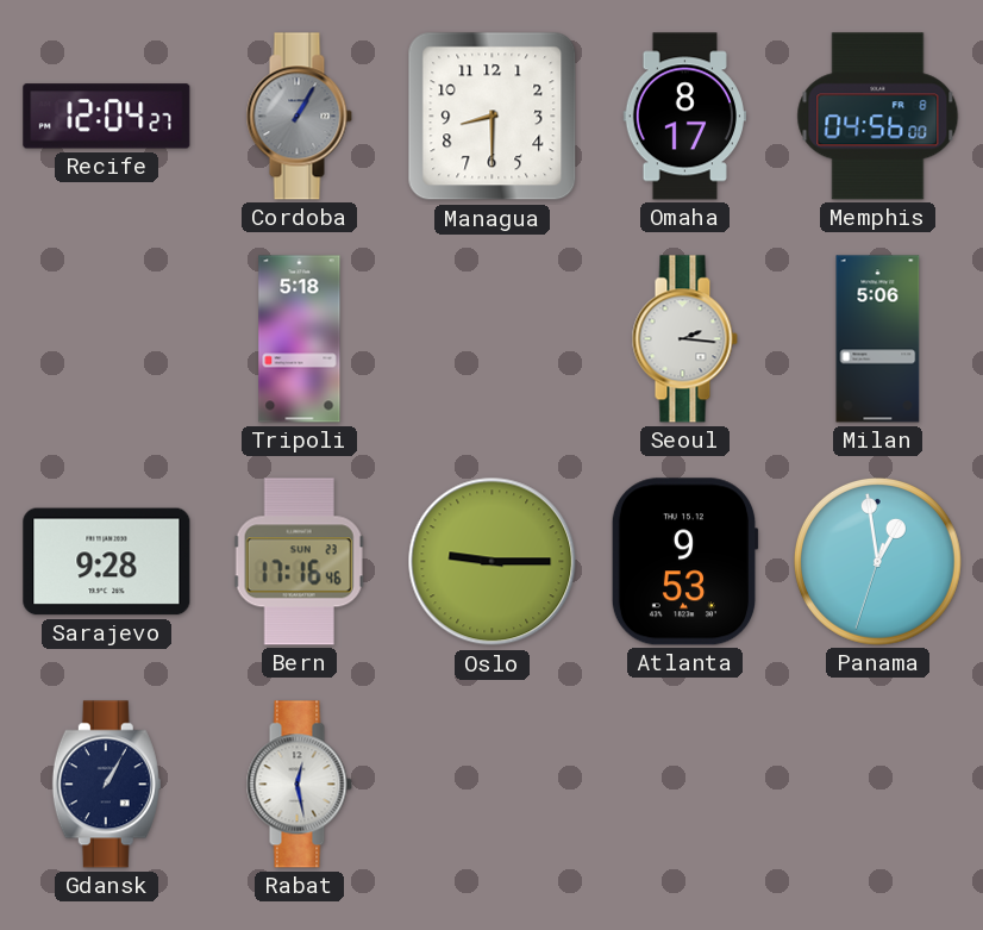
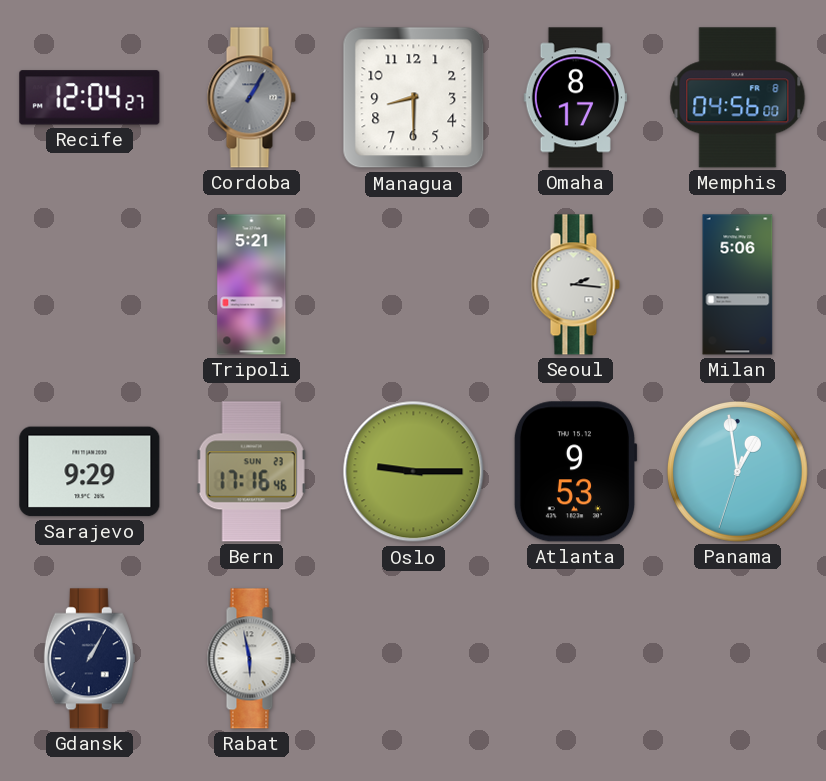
Tripoli: 5:18 -> 5:21 (252, 285)
Sarajevo: 9:28 -> 9:29 (90, 472)
Rabat: 12:28 -> 5:58 (251, 659)
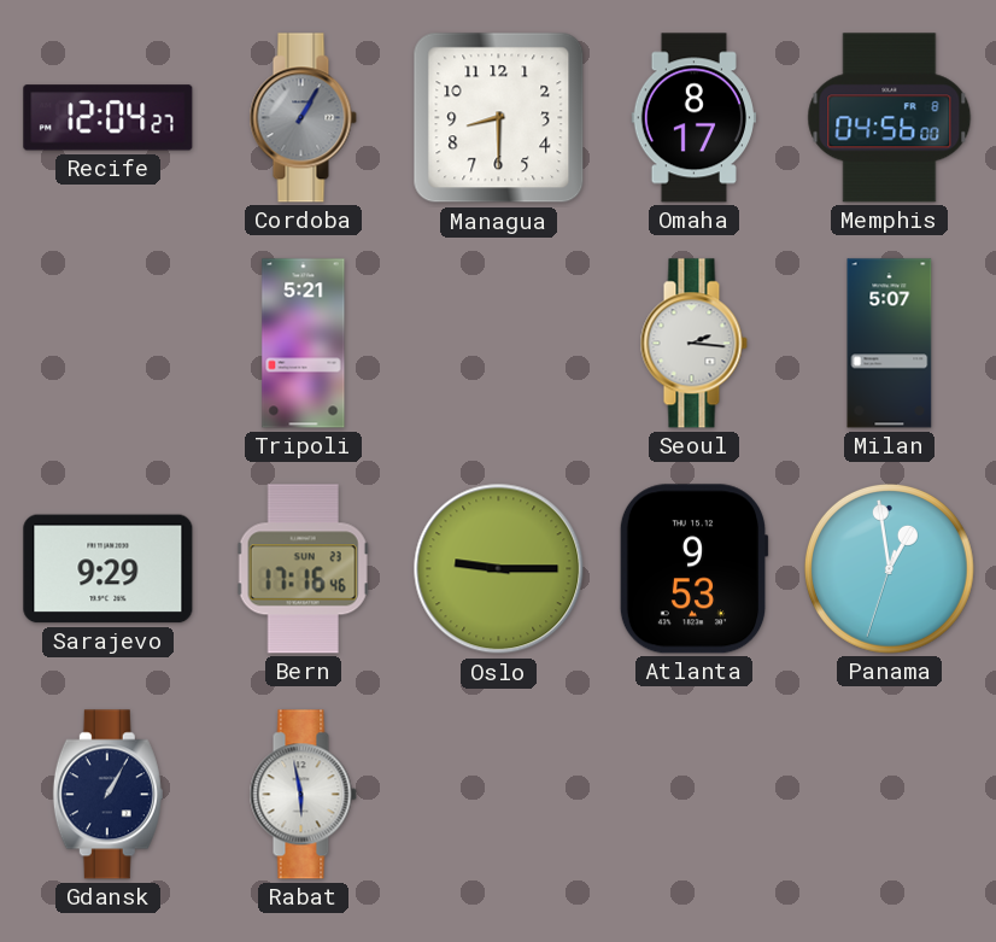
Milan: 5:06 -> 5:07 (890, 344)
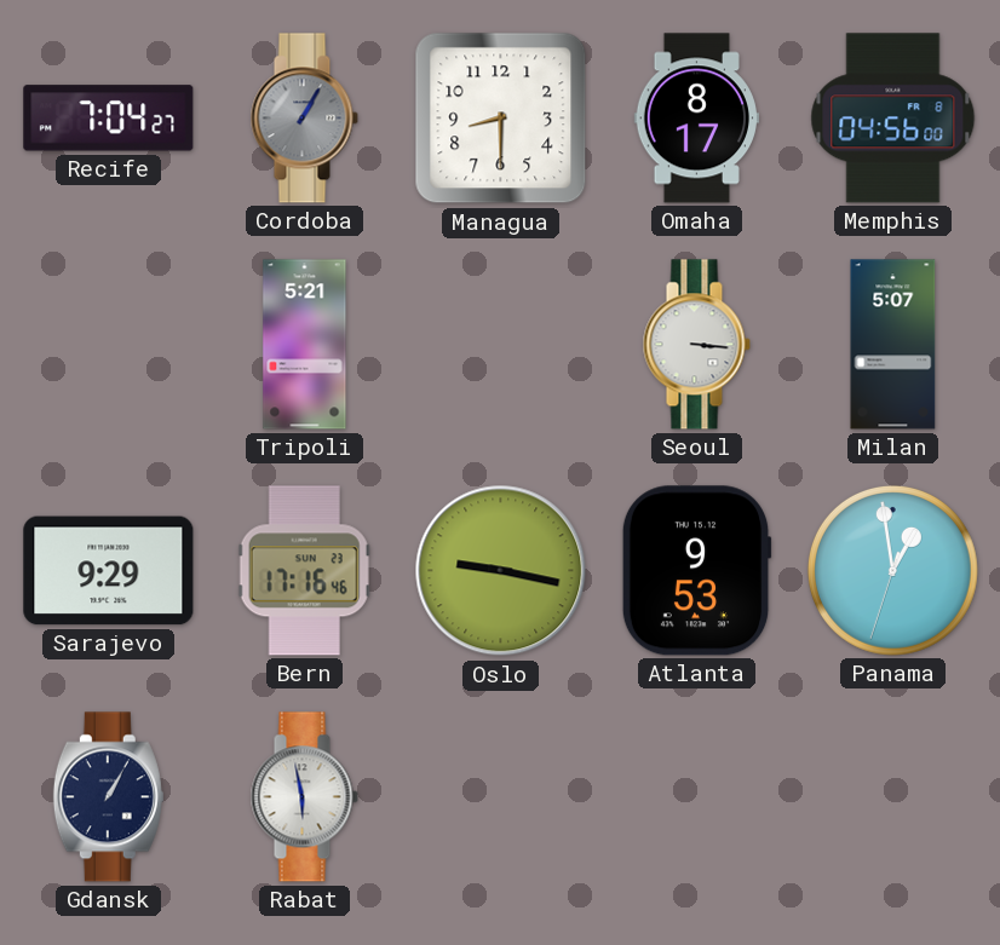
Recife: 12:04 -> 7:04 (109, 119)
Seoul: 2:16 -> 3:16 (696, 345)
Oslo: 9:15 -> 9:17 (501, 571)
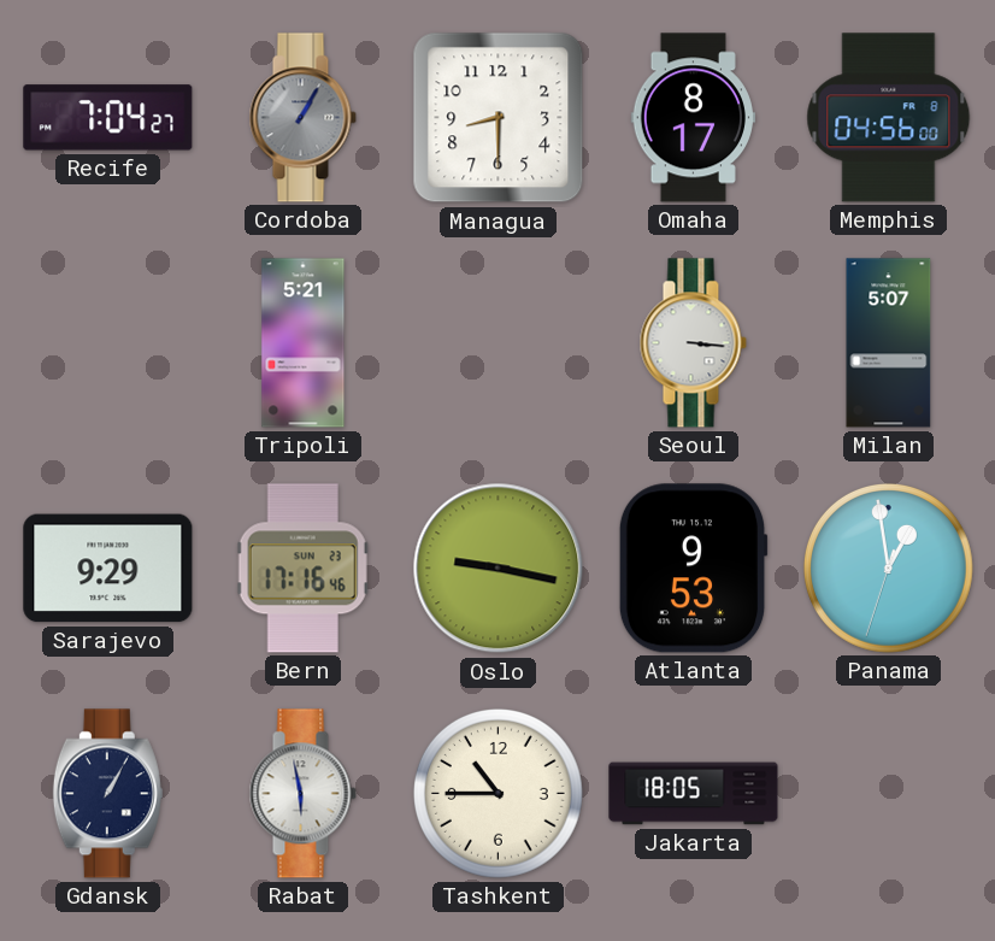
Tashkent: none -> 10:45 (497, 793)
Jakarta: none -> 18:05 (694, 794)
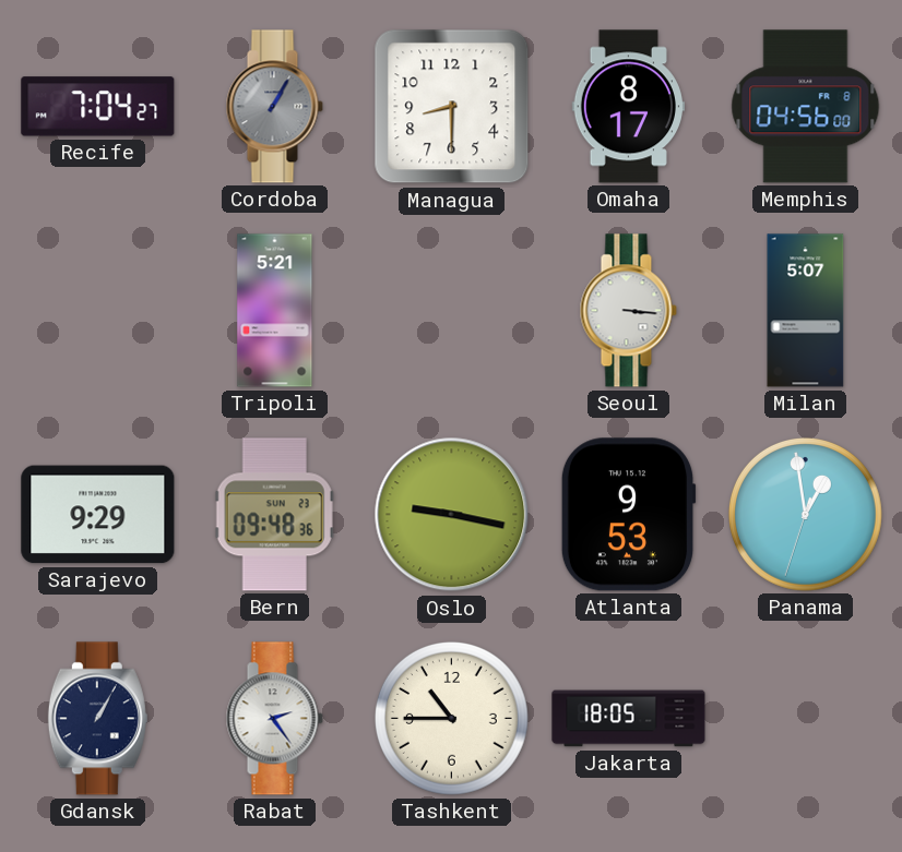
Bern: 17:16 -> 09:48 (274, 515)
Rabat: 5:58 -> 2:24 (274, 719)
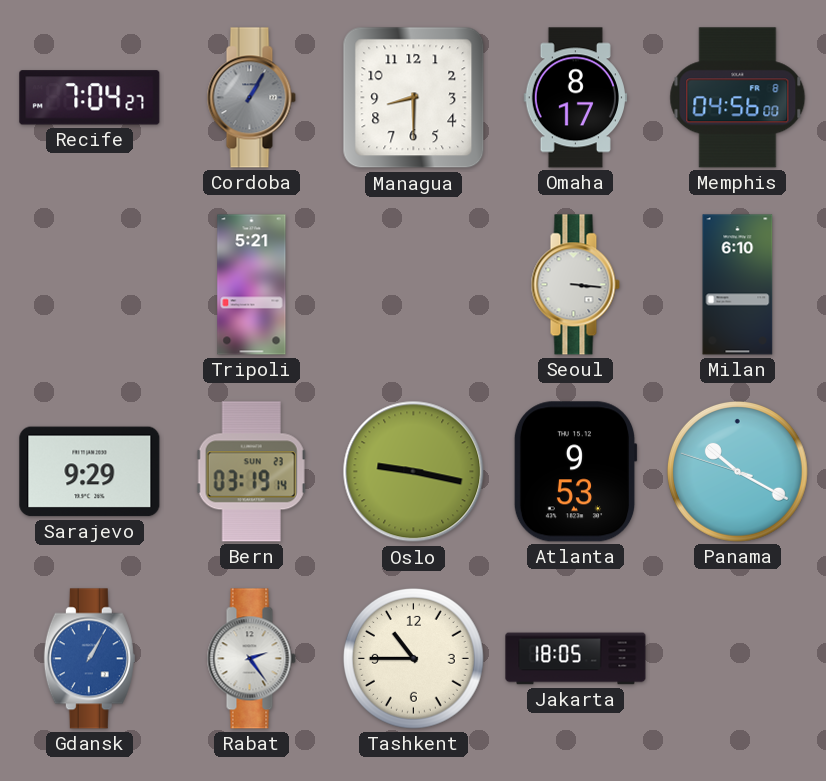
Milan: 5:07 -> 6:10 (738, 285)
Bern: 09:48 -> 03:19 (251, 472)
Panama: 12:58 -> 10:19 (737, 471)
Gdansk dial: navy -> blue (89, 659)
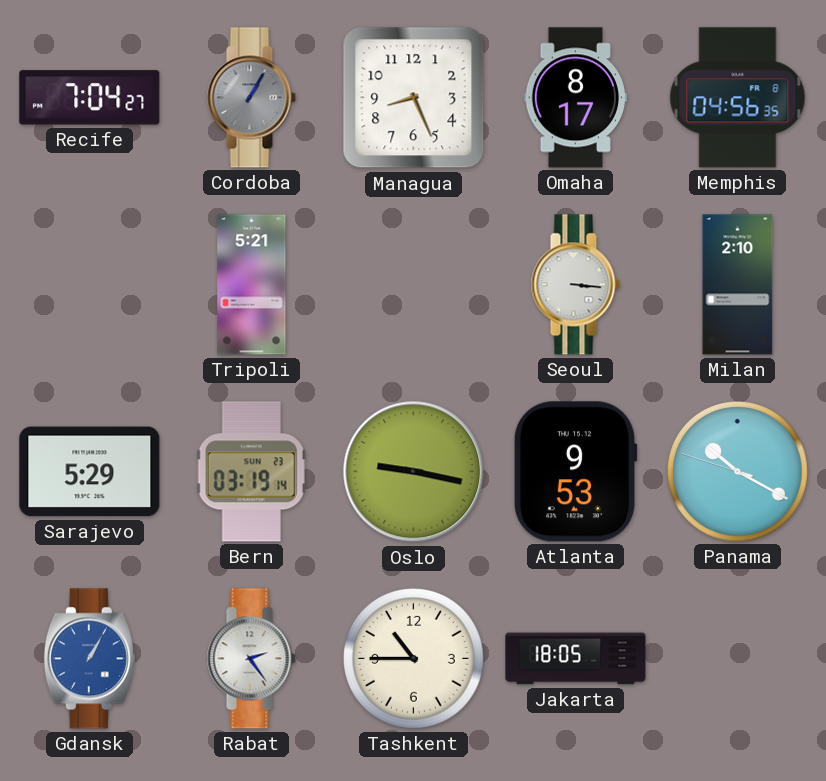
Managua: 8:30 -> 8:26 (414, 98)
Memphis: 04:56:00 -> 04:56:35 (738, 98)
Milan: 6:10 -> 2:10 (738, 285)
Sarajevo: 9:29 -> 5:29 (90, 472)
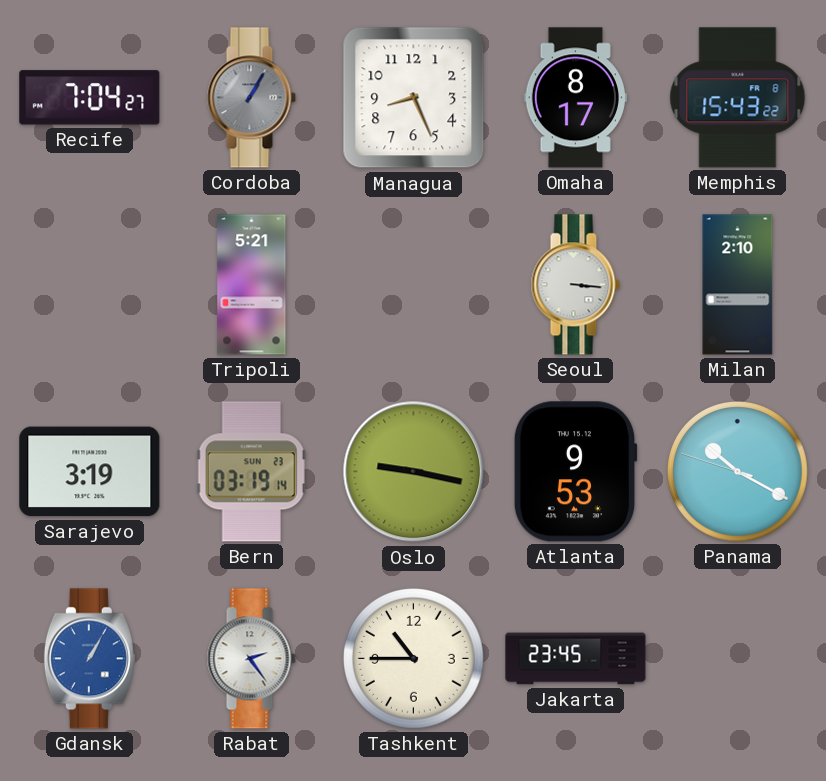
Memphis: 04:56 -> 15:43 (738, 98)
Sarajevo: 5:29 -> 3:19 (90, 472)
Jakarta: 18:05 -> 23:45 (576, 659)
